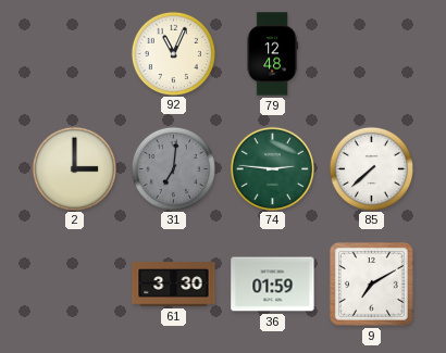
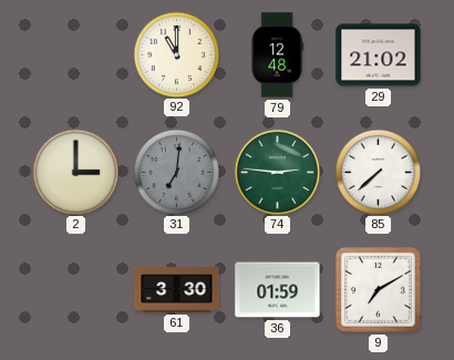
92: 11:04 -> 11:00 (176, 54)
29: none -> 21:02 (379, 55)
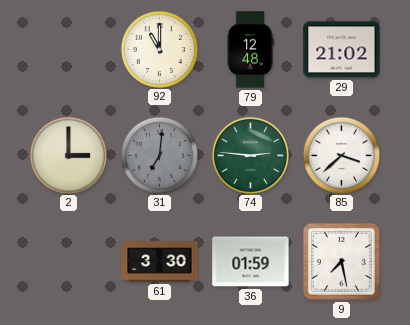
85: 7:38 -> 3:38 (341, 155)
9: 7:10 -> 7:28 (341, 261)
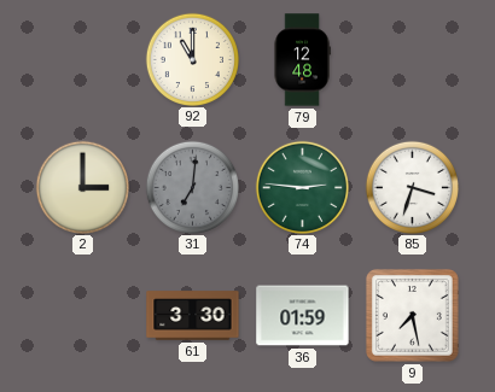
29: 21:02 -> none (342, 50)
85: 3:38 -> 3:33 (412, 187)
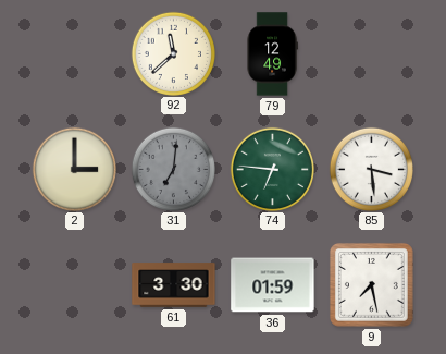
92: 11:00 -> 11:38 (173, 53)
79: 12:48 -> 12:49 (272, 54)
74: 2:46 -> 6:46 (272, 169)
85: 3:33 -> 3:29 (371, 169)
